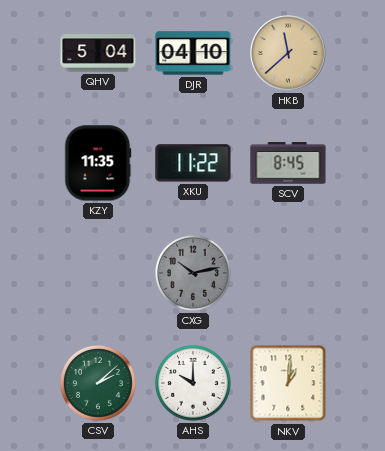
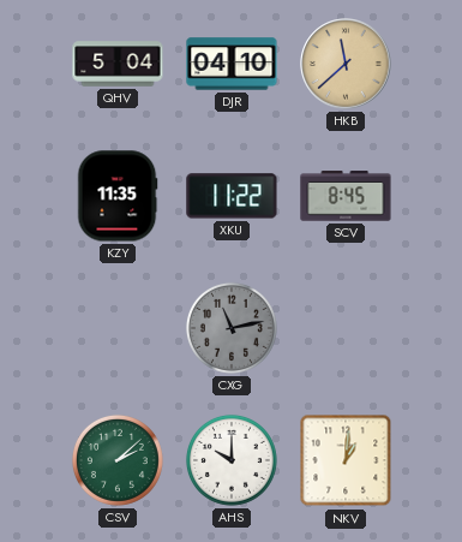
CXG: 10:13 -> 11:13 (232, 328)
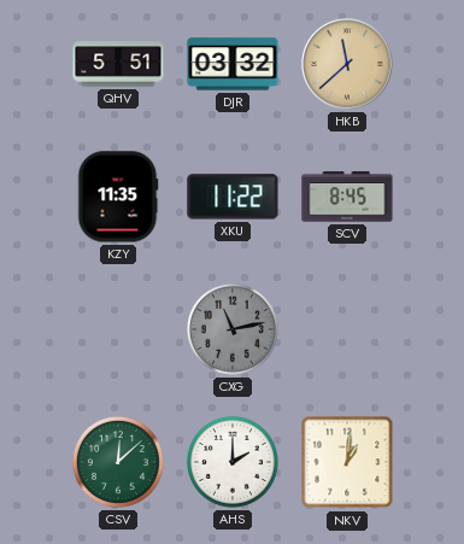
QHV: 5:04 -> 5:51 (118, 64)
DJR: 04:10 -> 03:32 (233, 64)
CSV: 2:08 -> 12:08 (118, 462)
AHS: 10:00 -> 2:00 (233, 462)
